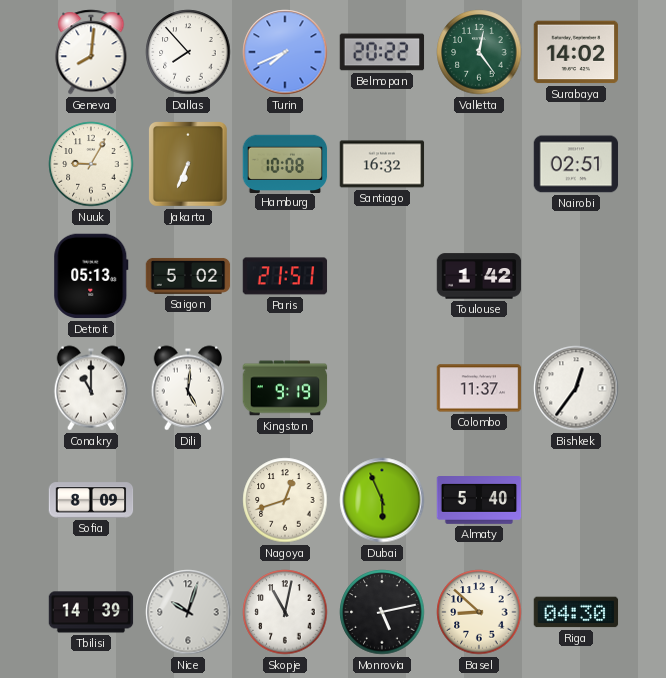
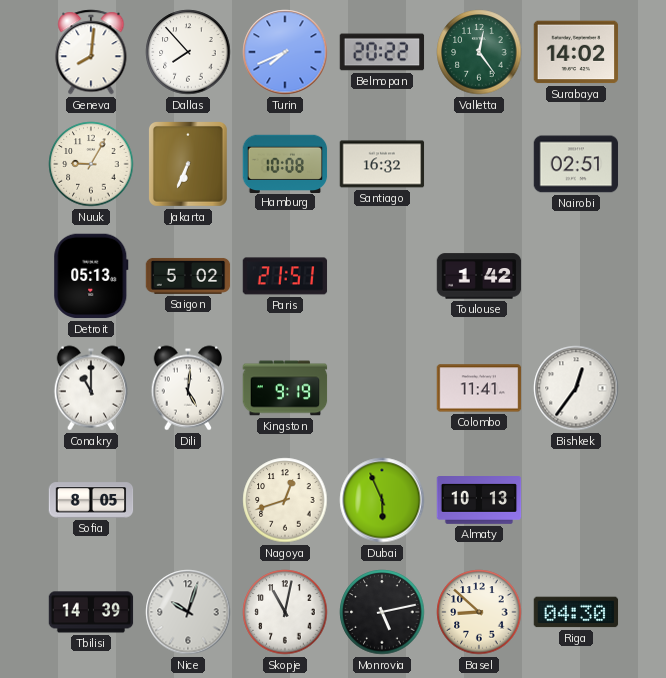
Colombo: 11:37 -> 11:41 (479, 388)
Sofia: 8:09 -> 8:05 (91, 500)
Almaty: 5:40 -> 10:13 (479, 501)
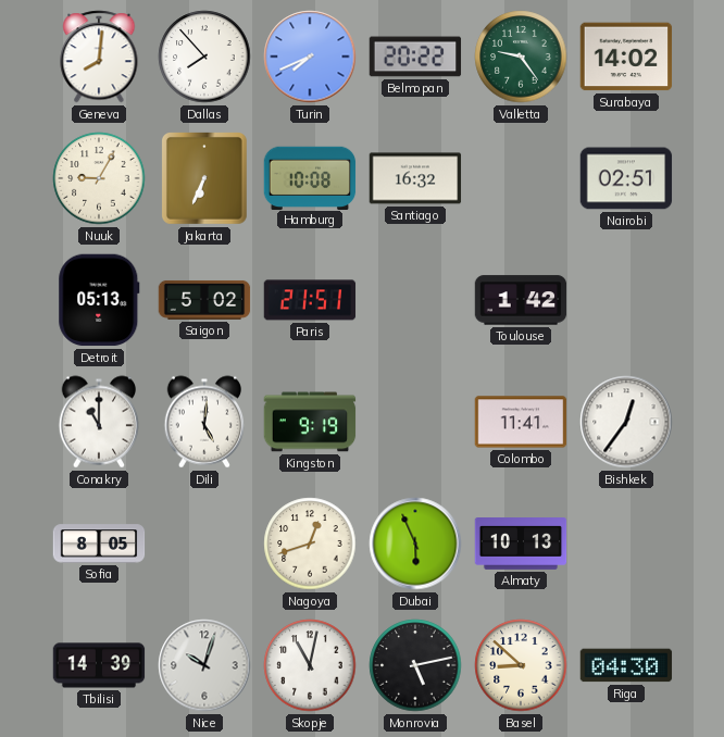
Valletta: 12:24 -> 9:24 (521, 57)
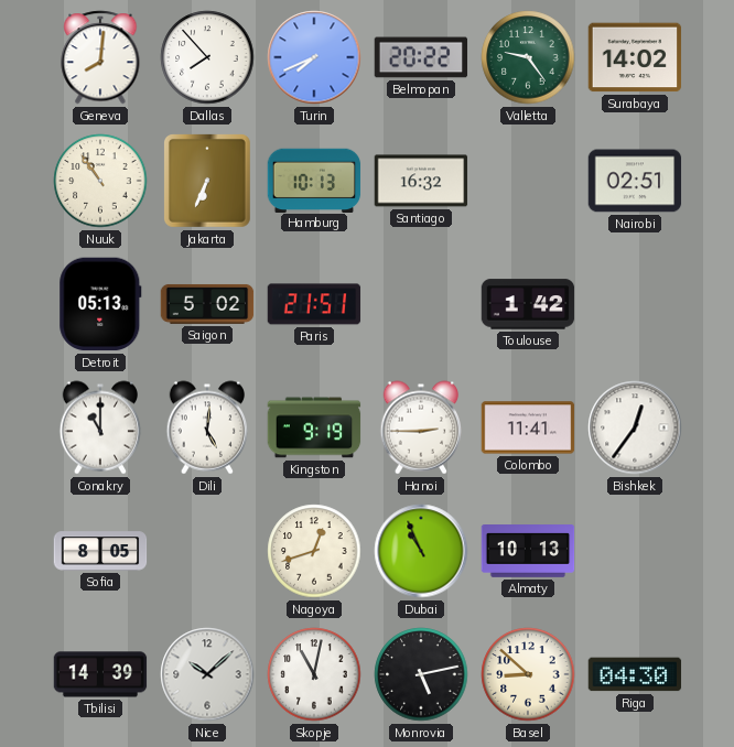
Nuuk: 9:05 -> 10:54 (100, 181)
Hamburg: 10:08 -> 10:13 (314, 180)
Hanoi: none -> 2:45 (421, 427)
Dubai: 5:56 -> 10:56 (421, 551)
Nice: 10:03 -> 10:08 (207, 674)
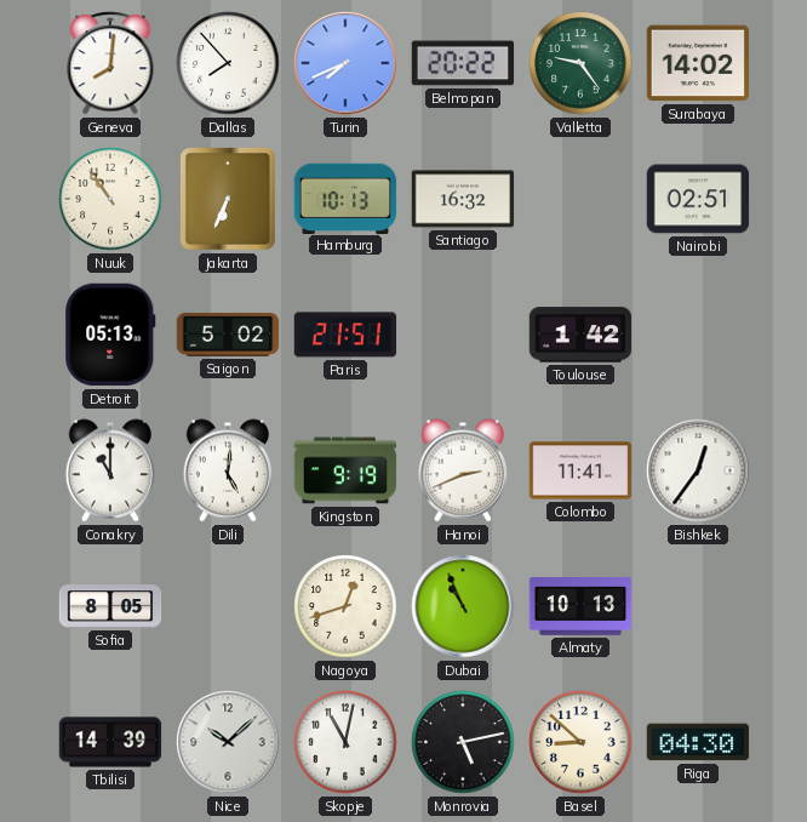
Hanoi: 2:45 -> 2:41 (463, 470)
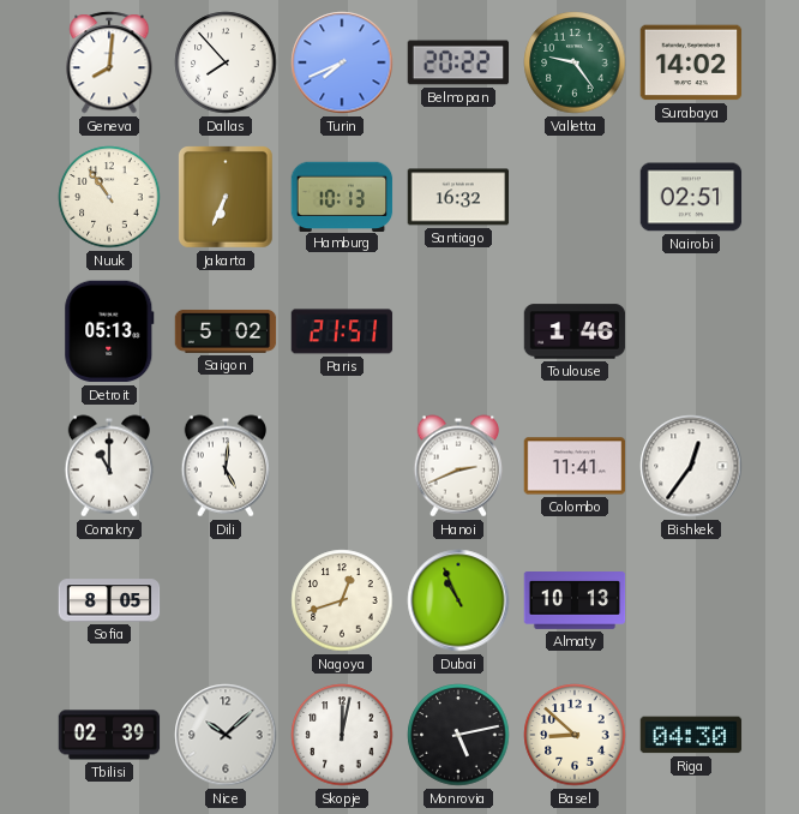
Toulouse: 1:42 -> 1:46 (575, 331)
Kingston: 9:19 -> none (345, 470)
Tbilisi: 14:39 -> 02:39 (109, 735)
Skopje: 11:02 -> 12:02 (342, 735)
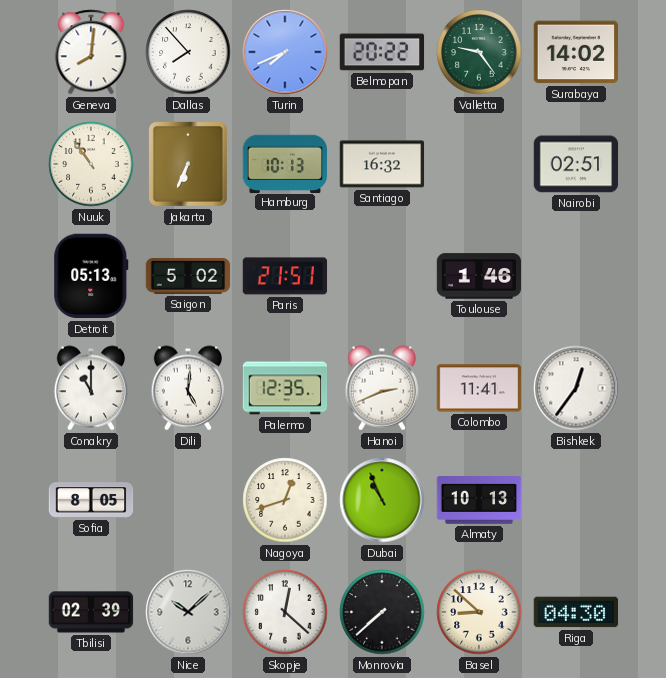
Palermo: none -> 12:35 (285, 388)
Skopje: 12:02 -> 12:22 (285, 612)
Monrovia: 5:13 -> 7:38 (382, 612)
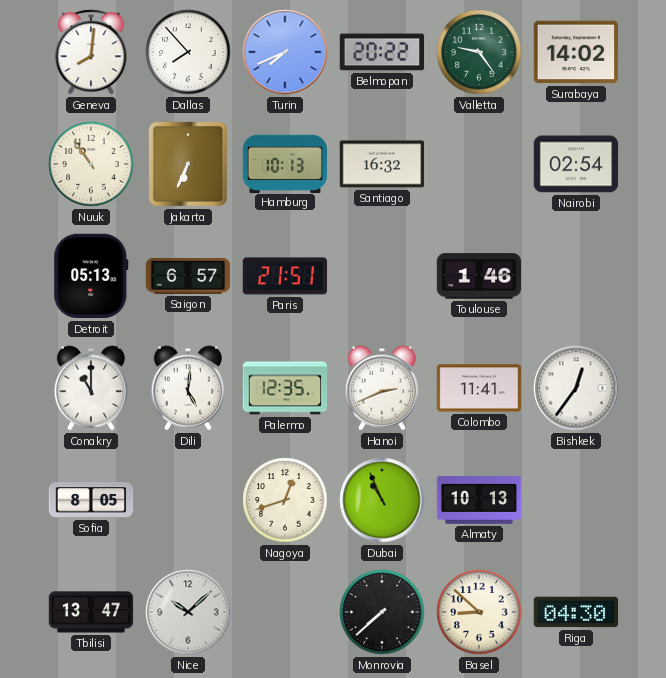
Nairobi: 02:51 -> 02:54 (576, 164)
Saigon: 5:02 -> 6:57 (188, 276)
Tbilisi: 02:39 -> 13:47 (91, 612)
Skopje: 12:22 -> none (285, 612)
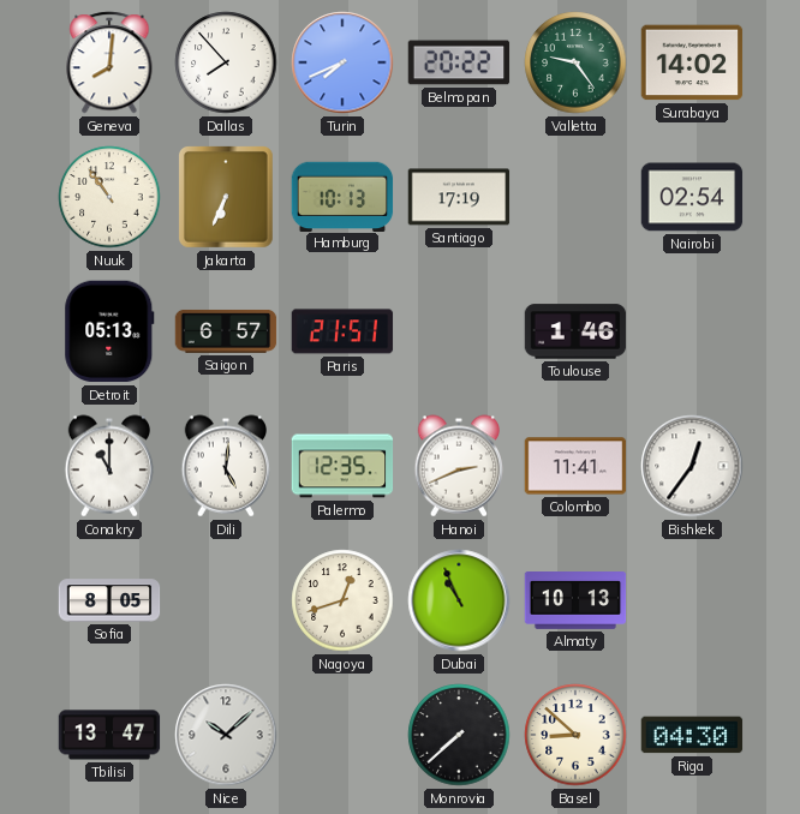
Santiago: 16:32 -> 17:19 (459, 197)
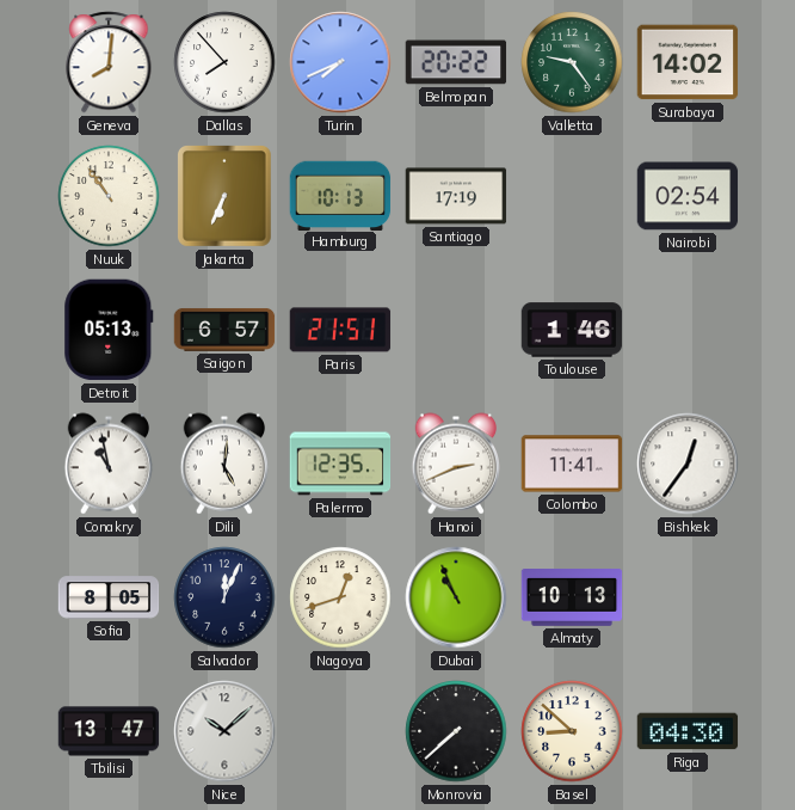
Conakry: 11:00 -> 10:58 (109, 464)
Salvador: none -> 12:04 (224, 597)
